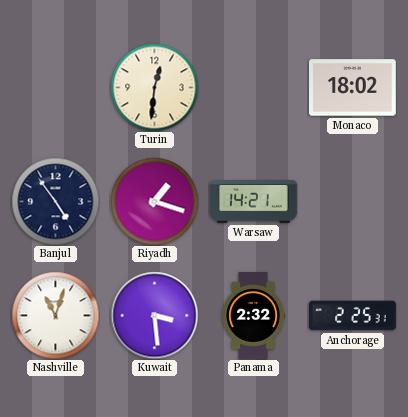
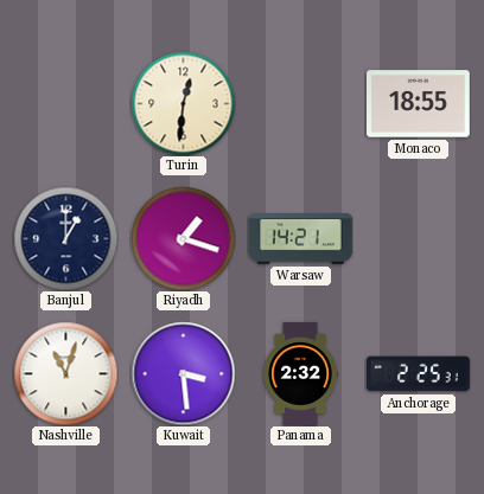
Monaco: 18:02 -> 18:55 (419, 104)
Banjul: 4:54 -> 1:00 (65, 238)
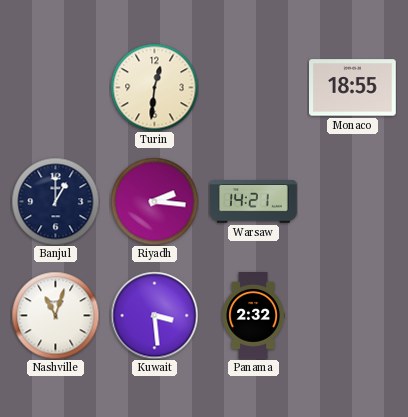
Riyadh: 1:18 -> 2:16 (154, 201)
Anchorage: 2:25 -> none (418, 374)
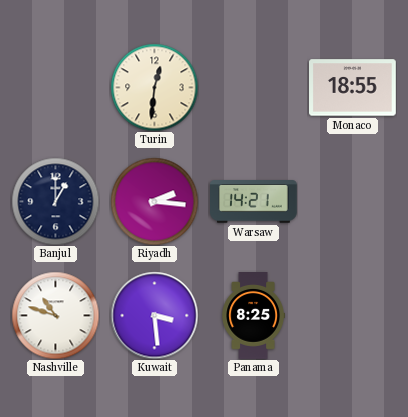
Nashville: 11:03 -> 10:48 (55, 315)
Panama: 2:32 -> 8:25 (253, 316)
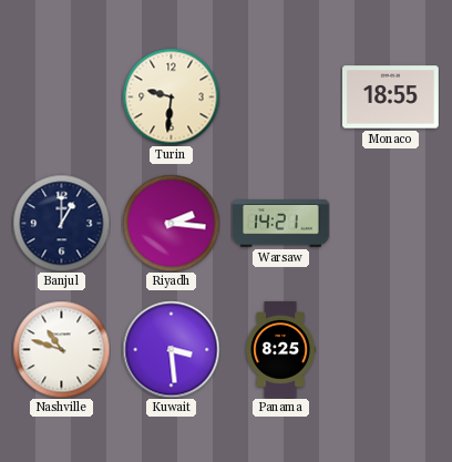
Turin: 12:31 -> 9:31 (171, 96)
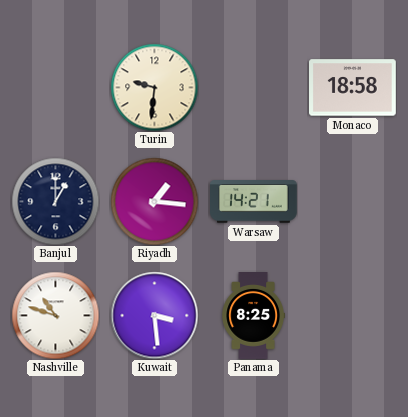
Monaco: 18:55 -> 18:58 (353, 88)
Riyadh: 2:16 -> 1:16 (154, 201)
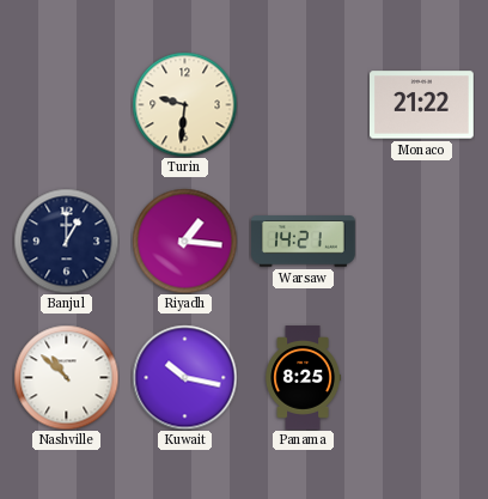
Monaco: 18:58 -> 21:22 (422, 105)
Nashville: 10:48 -> 10:52 (66, 377)
Kuwait: 3:29 -> 10:17 (184, 377)
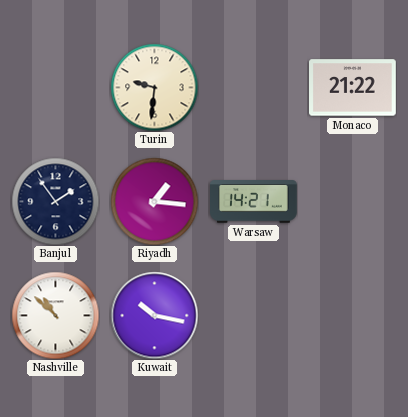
Banjul: 1:00 -> 1:54 (55, 201)
Panama: 8:25 -> none (303, 378)
